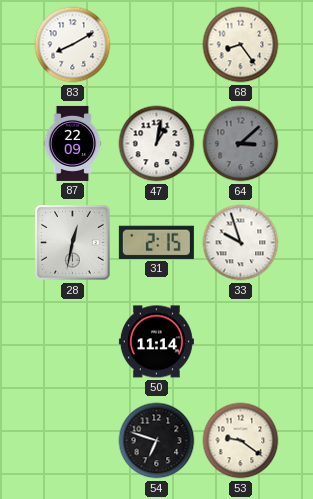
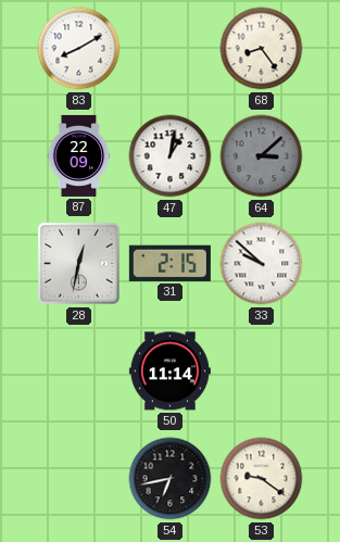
33: 9:57 -> 9:52 (262, 264)
54: 6:48 -> 6:43 (171, 479)
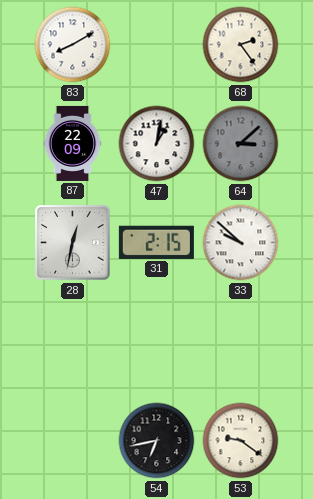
68: 8:24 -> 2:24 (241, 45)
50: 11:14 -> none (169, 371)
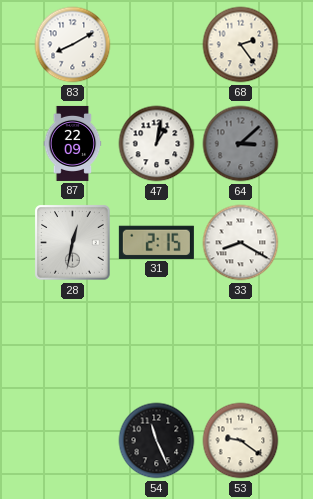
33: 9:52 -> 8:20 (241, 243)
54: 6:43 -> 11:26 (157, 441)
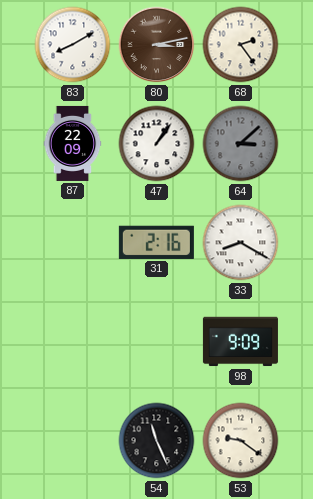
80: none -> 3:13 (157, 45)
47: 1:02 -> 1:06 (157, 144)
28: 12:32 -> none (73, 243)
31: 2:15 -> 2:16 (156, 242)
98: none -> 9:09 (240, 342)
